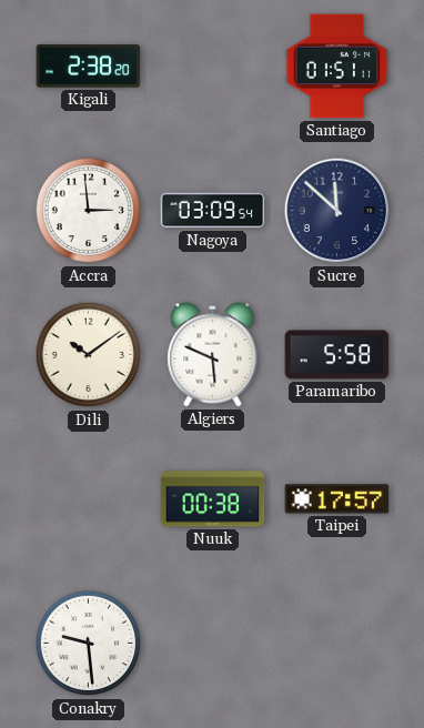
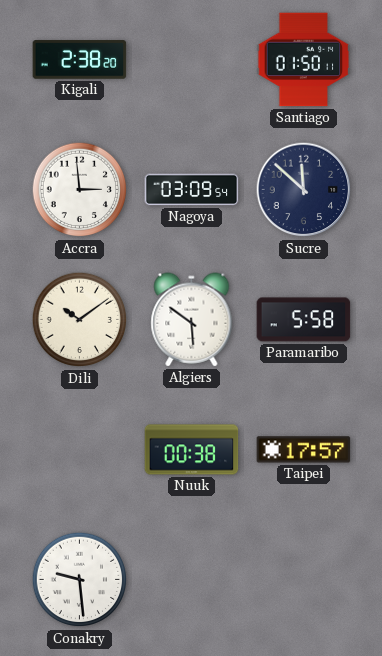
Santiago: 01:51 -> 01:50 (304, 60)
Algiers: 5:49 -> 5:51 (192, 320)
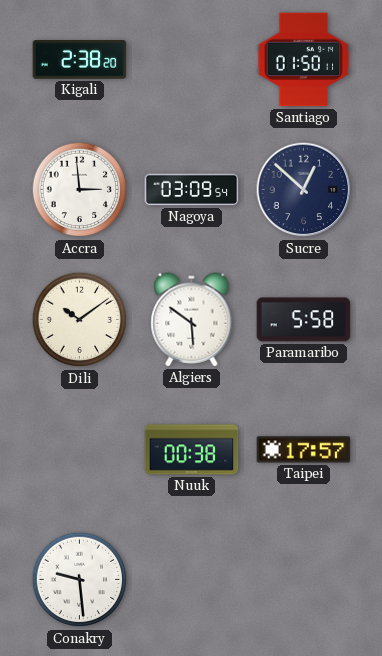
Sucre: 11:52 -> 12:52 (304, 190)
